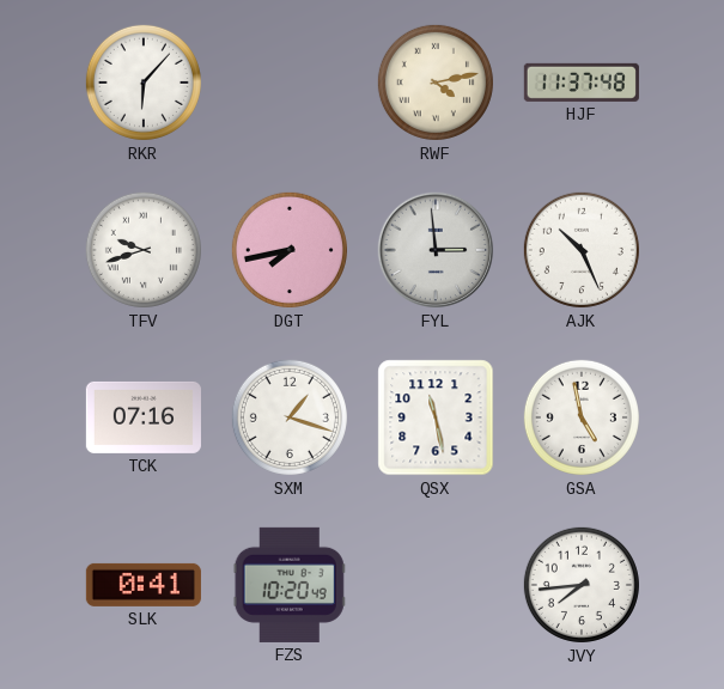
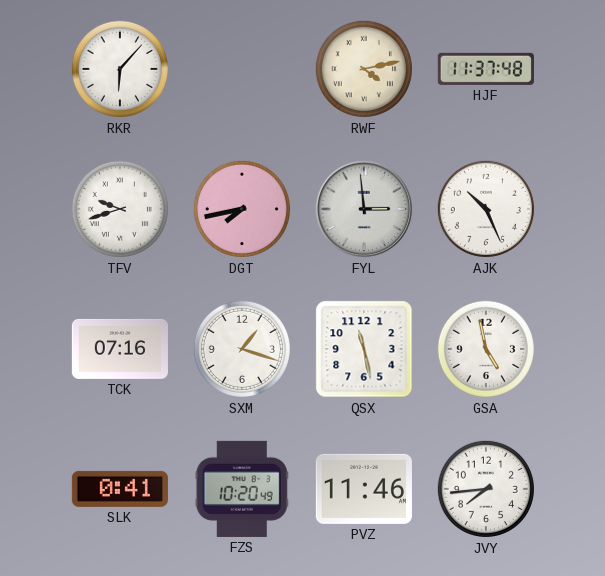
PVZ: none -> 11:46 (364, 489)
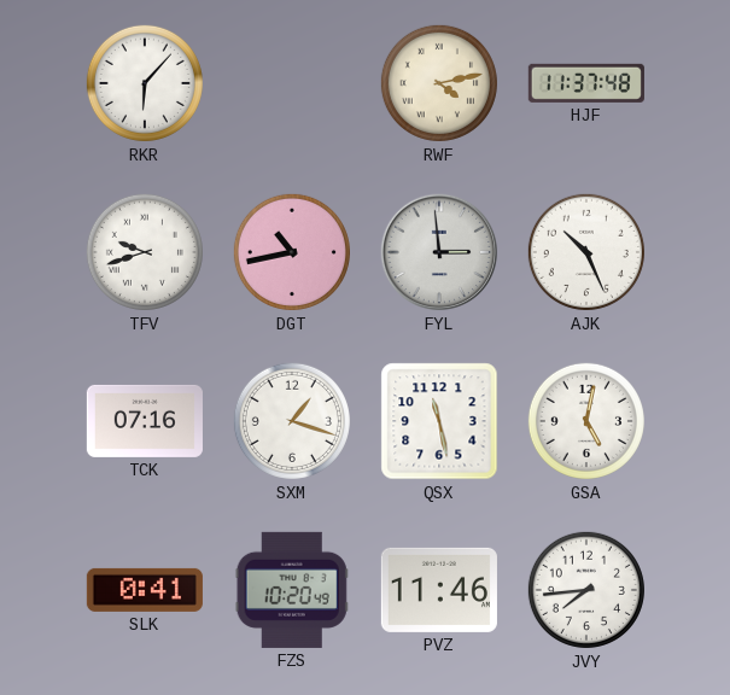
DGT: 7:43 -> 10:43 (292, 252)
GSA: 4:58 -> 5:02 (586, 421)
